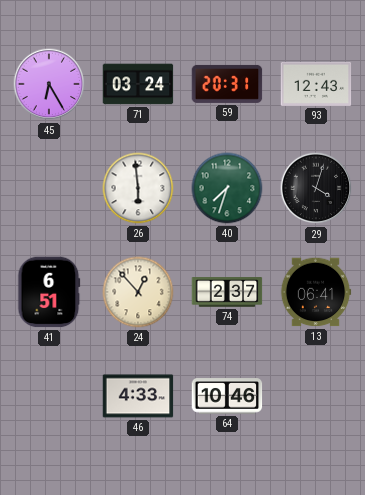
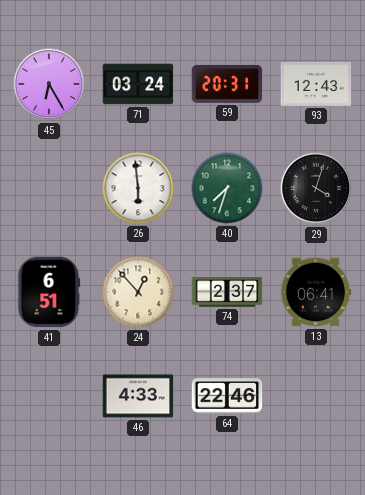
64: 10:46 -> 22:46 (227, 396)
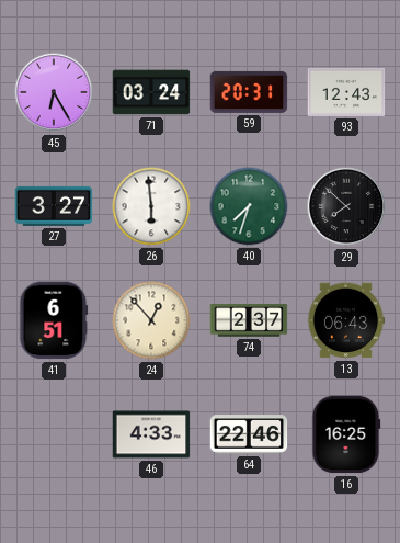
27: none -> 3:27 (54, 206)
29: 4:03 -> 7:52 (346, 206)
13: 06:41 -> 06:43 (346, 320)
16: none -> 16:25 (346, 434)
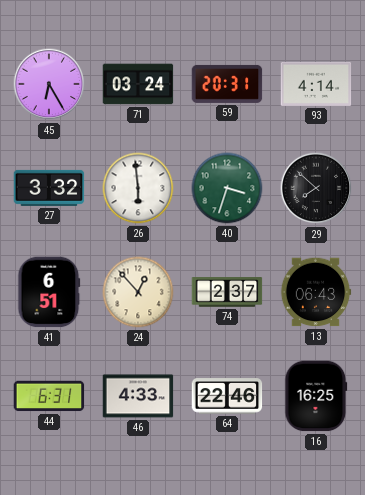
93: 12:43 -> 4:14 (316, 84)
27: 3:27 -> 3:32 (49, 188)
40: 7:33 -> 3:33 (227, 188)
44: none -> 6:31 (49, 396)
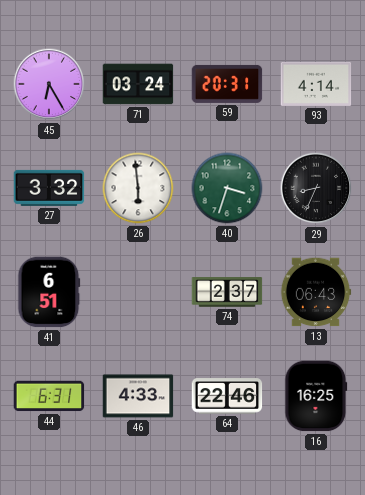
29: 7:52 -> 8:34 (316, 188)
24: 12:53 -> none (138, 292)
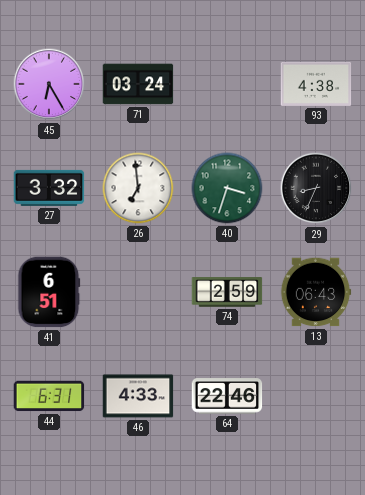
59: 20:31 -> none (227, 84)
93: 4:14 -> 4:38 (316, 84)
26: 5:59 -> 6:59 (138, 188)
74: 2:37 -> 2:59 (227, 292)
16: 16:25 -> none (316, 396)
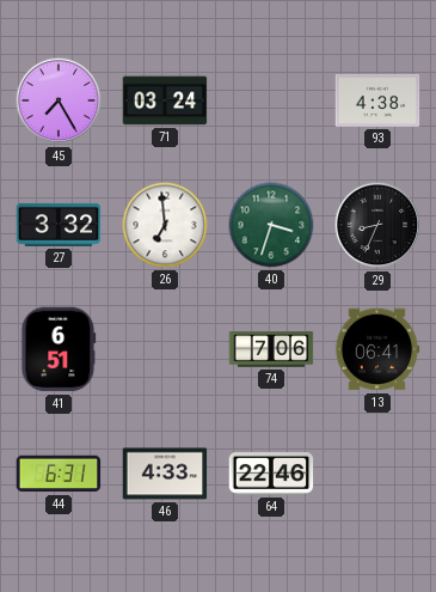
45: 6:25 -> 7:25 (59, 100)
74: 2:59 -> 7:06 (271, 349)
13: 06:43 -> 06:41 (377, 349)
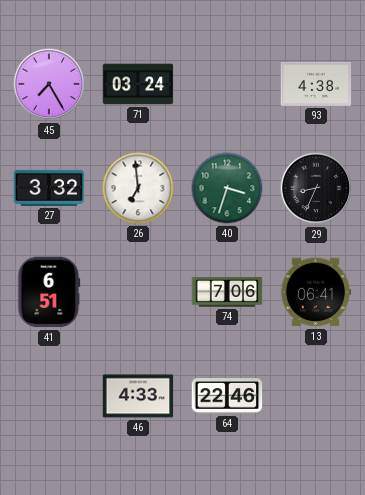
44: 6:31 -> none (59, 474)
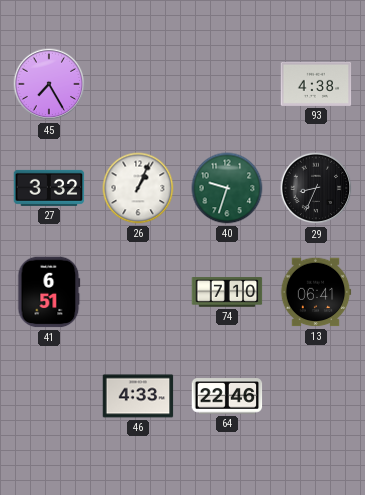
71: 03:24 -> none (138, 84)
26: 6:59 -> 1:04 (138, 188)
40: 3:33 -> 9:33 (227, 188)
74: 7:06 -> 7:10 (227, 292)
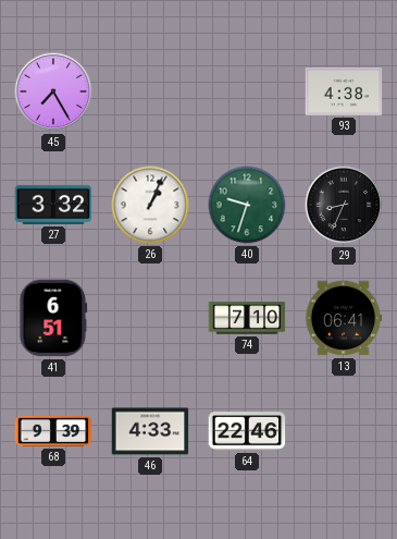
68: none -> 9:39 (53, 431)
